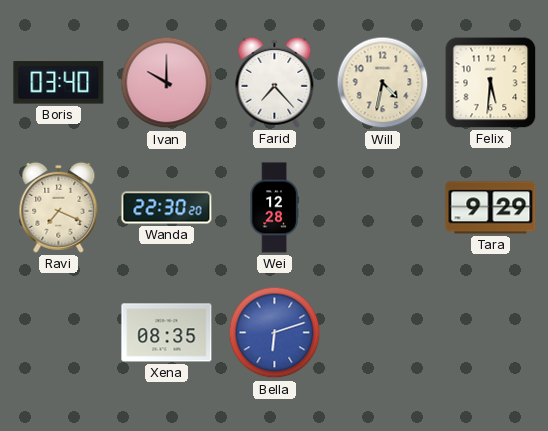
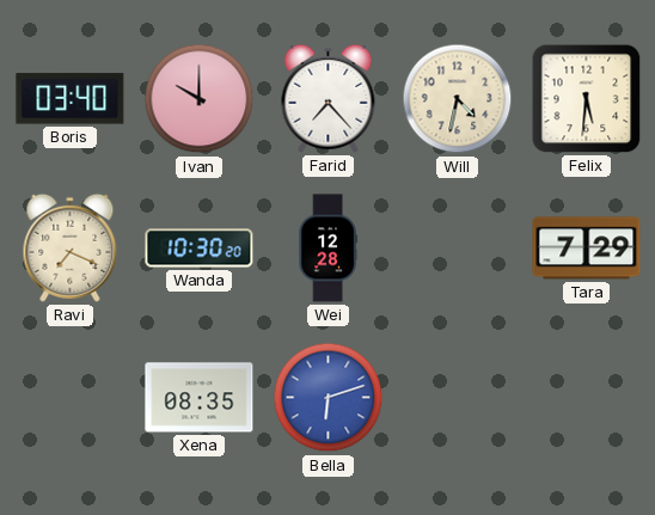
Wanda: 22:30 -> 10:30 (200, 249)
Tara: 9:29 -> 7:29 (587, 249)
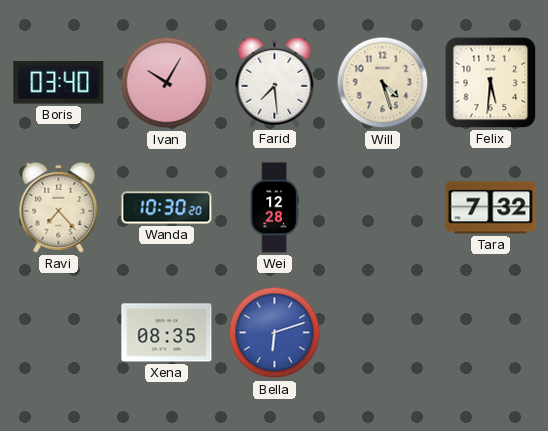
Ivan: 10:00 -> 10:05 (167, 83)
Farid: 7:23 -> 7:29 (275, 82)
Will: 4:32 -> 4:27 (383, 83)
Ravi: 7:19 -> 7:23 (59, 207)
Tara: 7:29 -> 7:32 (491, 208)
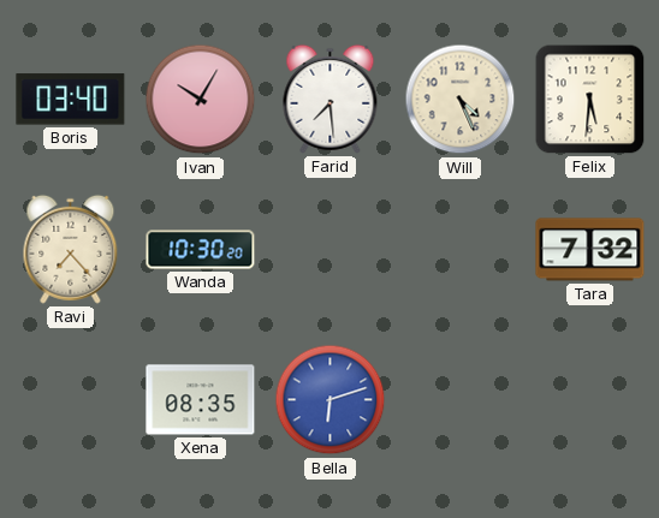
Will: 4:27 -> 4:26 (461, 100)
Wei: 12:28 -> none (274, 208)
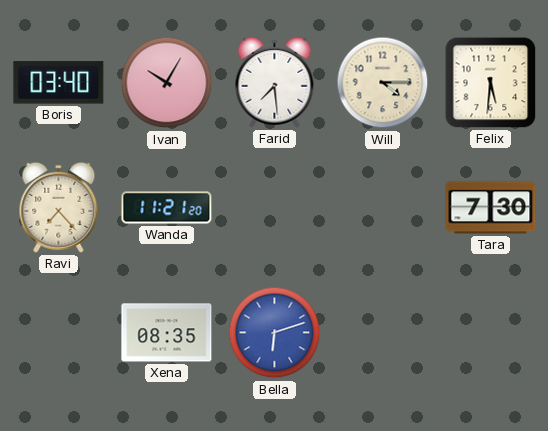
Will: 4:26 -> 4:15 (383, 83)
Wanda: 10:30 -> 11:21 (167, 208)
Tara: 7:32 -> 7:30 (491, 208)
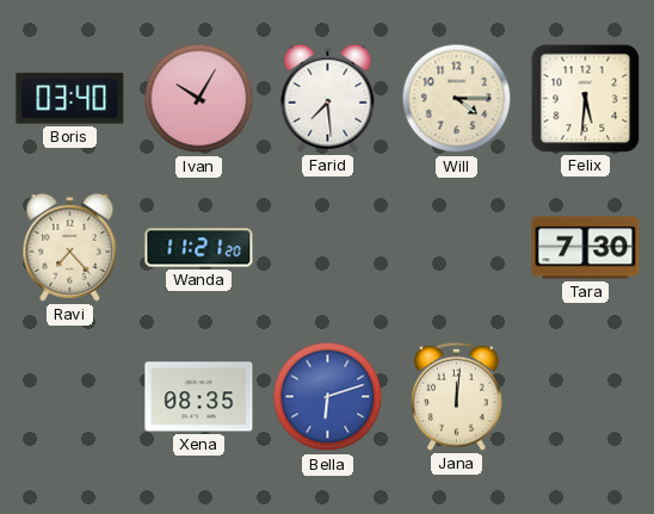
Jana: none -> 12:01 (457, 396)
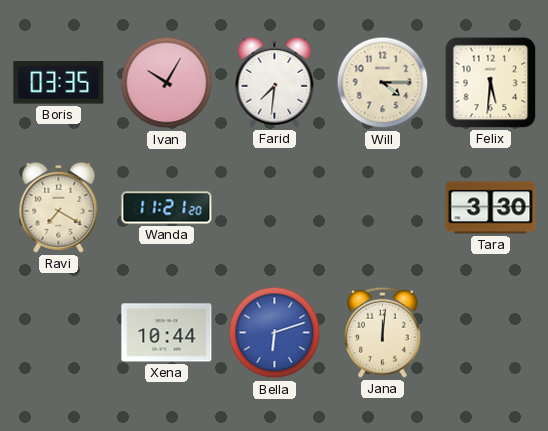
Boris: 03:40 -> 03:35 (59, 83)
Farid: 7:29 -> 7:31 (275, 82)
Ravi: 7:23 -> 7:20 (59, 207)
Tara: 7:30 -> 3:30 (491, 208)
Xena: 08:35 -> 10:44 (167, 333)
